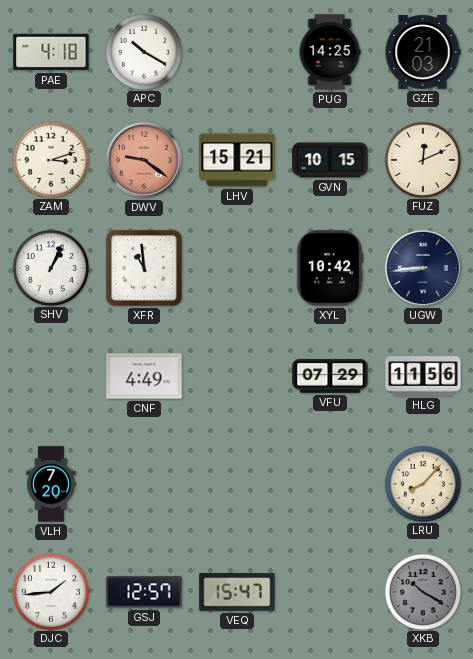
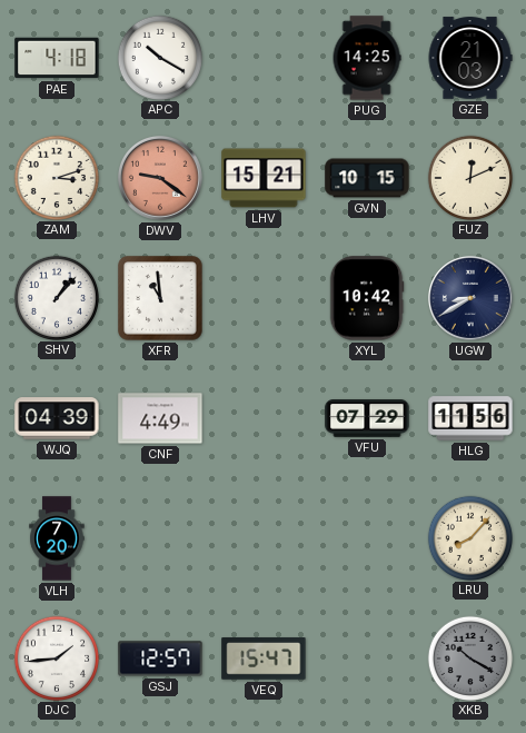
SHV: 1:04 -> 1:07 (56, 297)
UGW: 8:44 -> 8:40 (470, 298)
WJQ: none -> 04:39 (57, 418)
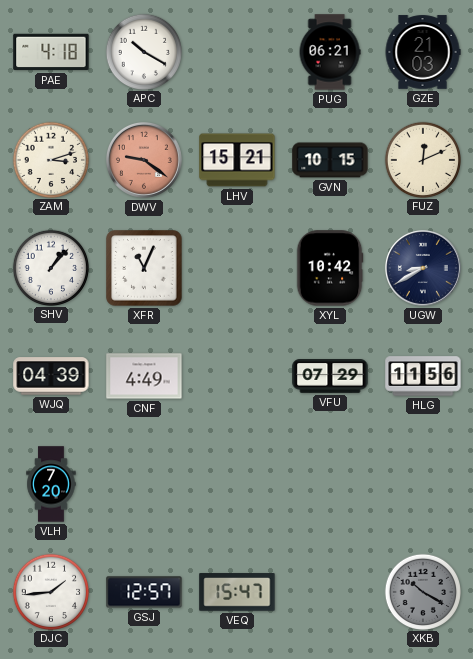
PUG: 14:25 -> 06:21 (330, 52)
XFR: 10:59 -> 11:04 (144, 268)
LRU: 8:07 -> none (469, 537)
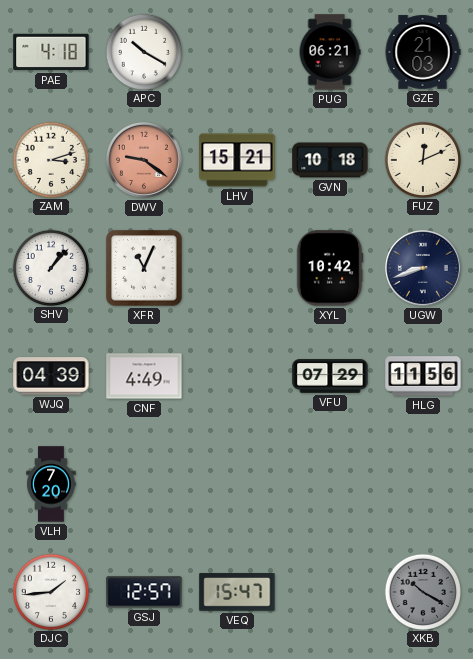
GVN: 10:15 -> 10:18 (330, 160)
UGW: 8:40 -> 8:42 (423, 268)
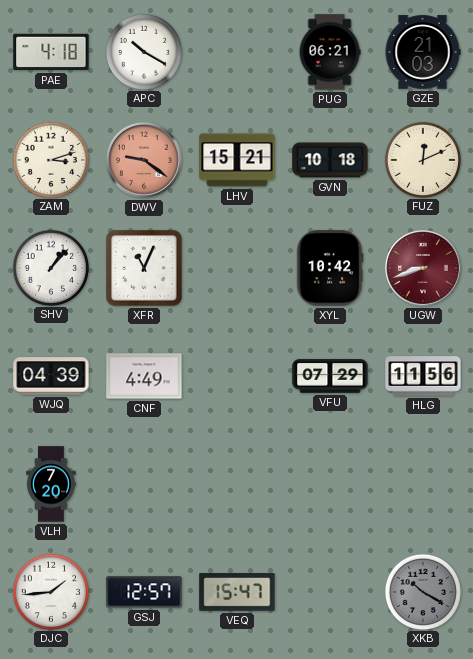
UGW dial: navy -> burgundy (423, 268)
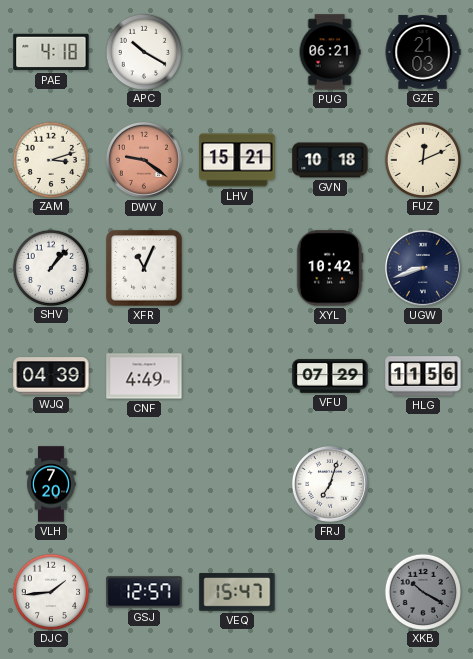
UGW dial: burgundy -> navy (423, 268)
FRJ: none -> 7:03 (330, 484)
